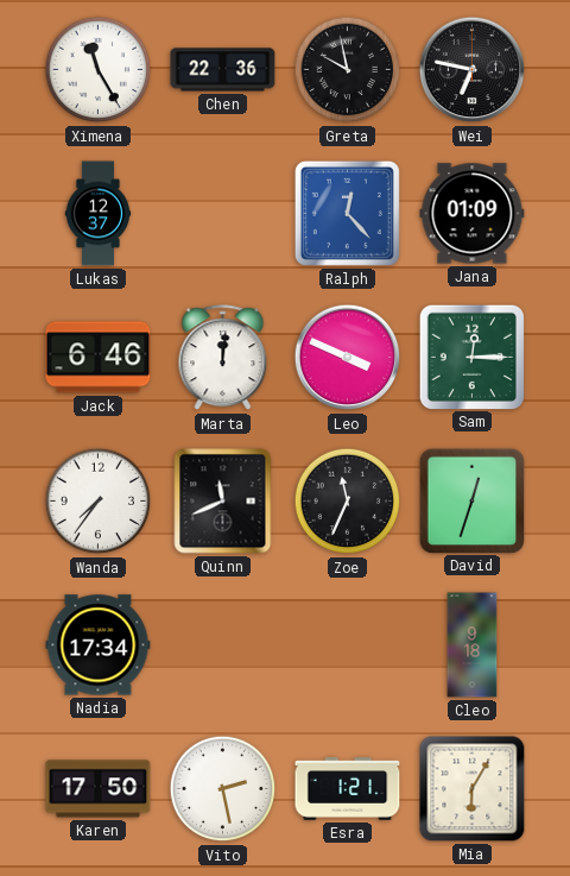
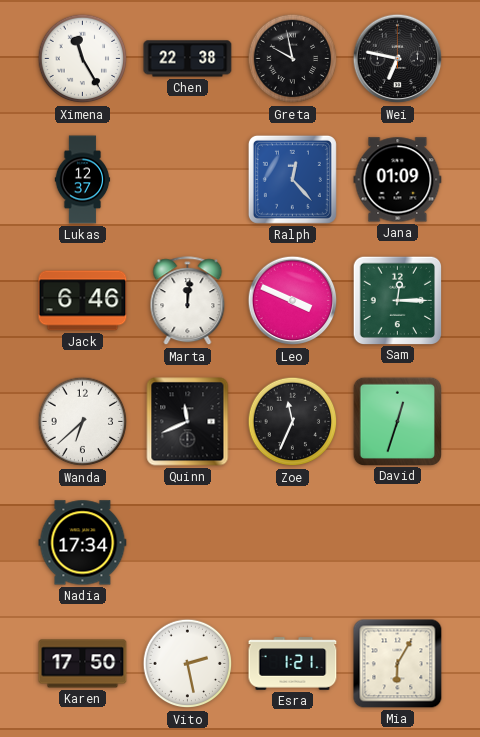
Chen: 22:36 -> 22:38 (188, 59)
Wanda: 7:36 -> 6:38 (83, 422)
Cleo: 9:18 -> none (473, 645)
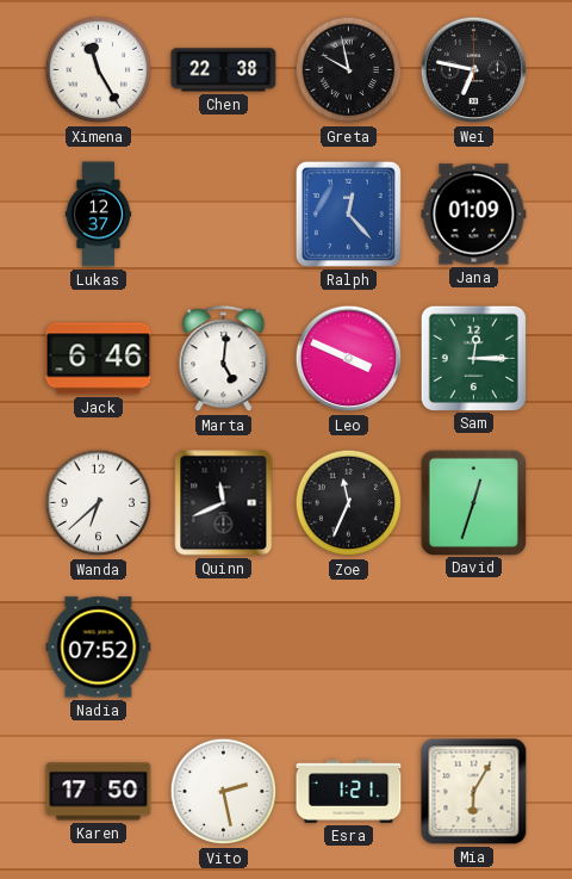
Marta: 12:01 -> 5:01 (224, 359)
Nadia: 17:34 -> 07:52 (99, 648)
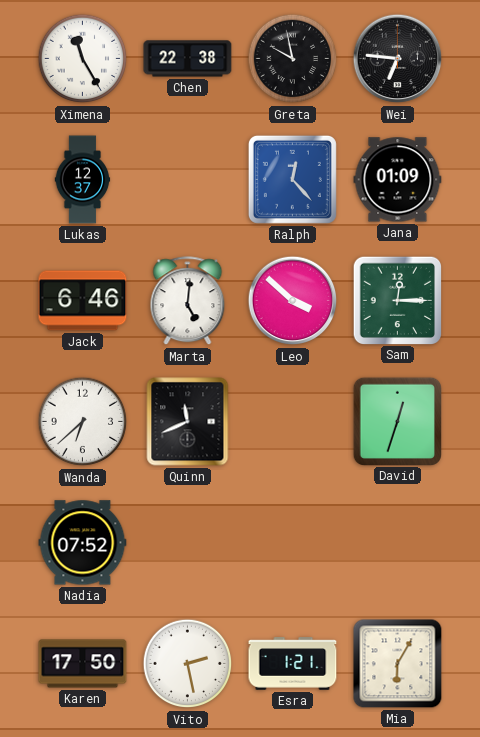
Wei: 6:47 -> 6:46 (398, 59)
Leo: 3:49 -> 3:52 (293, 301)
Zoe: 11:34 -> none (349, 503)
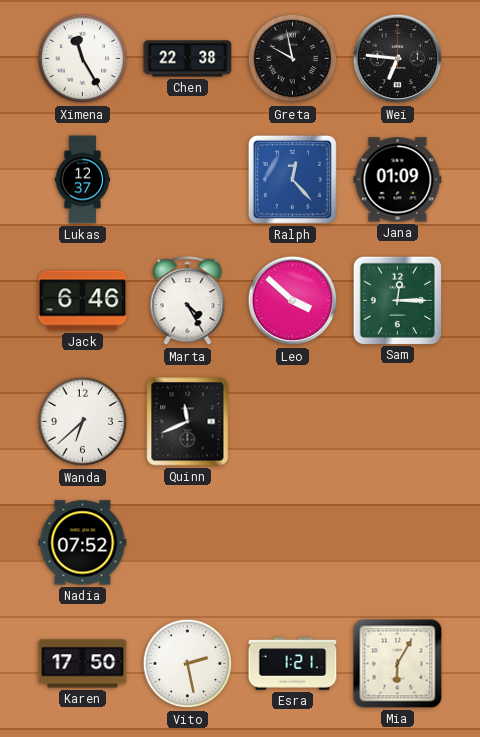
Marta: 5:01 -> 4:25 (188, 301)
David: 12:33 -> none (397, 421)
